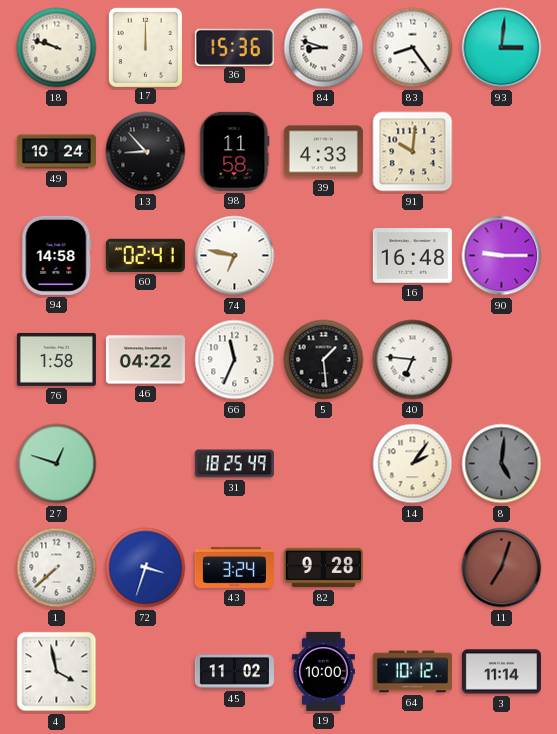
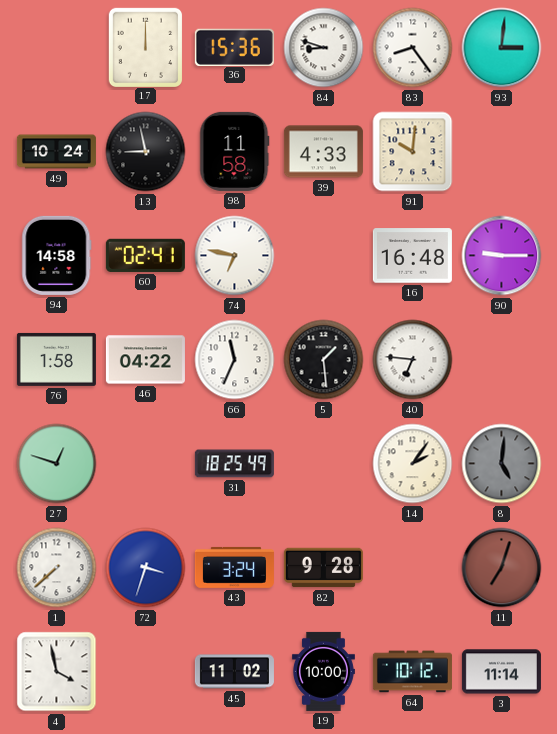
18: 9:48 -> none (57, 48)
13: 8:53 -> 8:58 (146, 152)
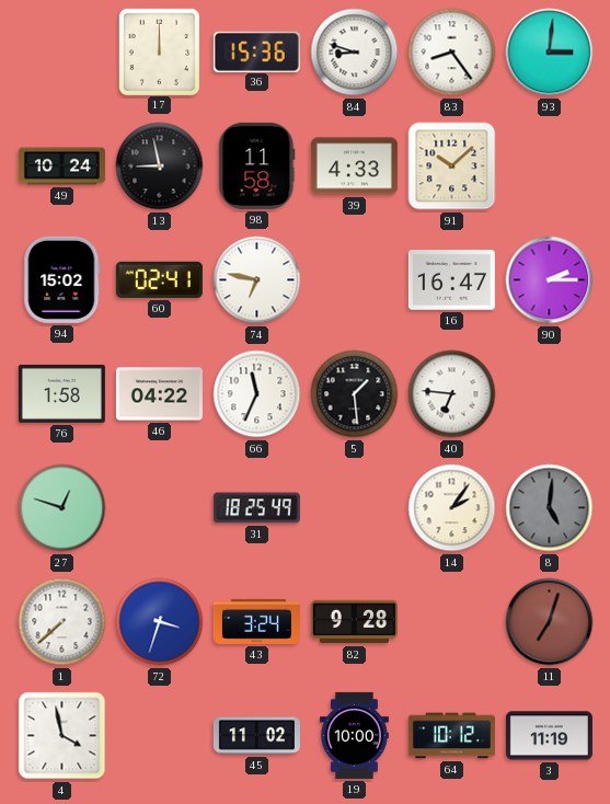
91: 10:01 -> 10:08 (452, 166)
94: 14:58 -> 15:02 (62, 279)
16: 16:48 -> 16:47 (451, 280)
90: 9:15 -> 2:15 (550, 280)
3: 11:14 -> 11:19 (549, 736)
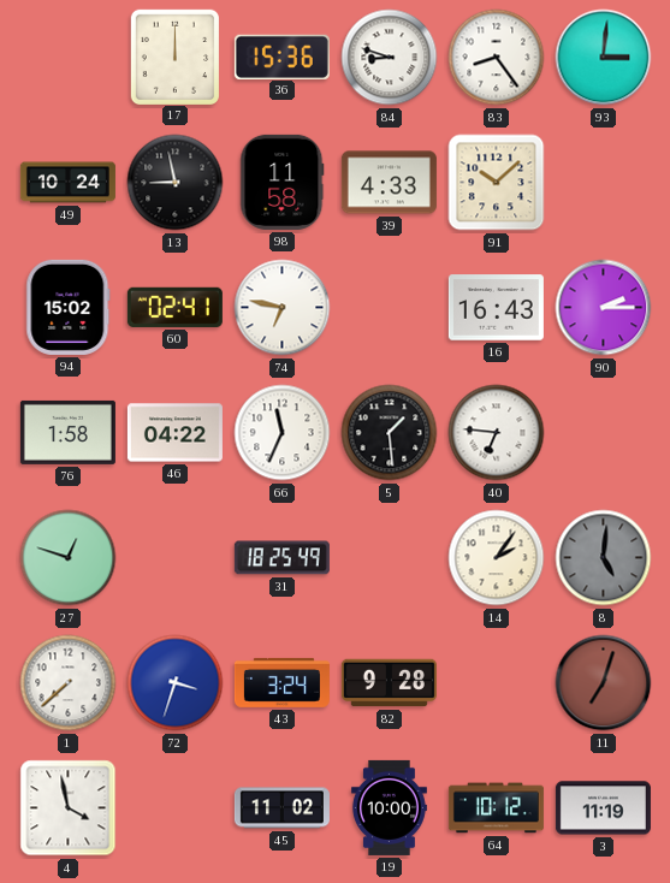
16: 16:47 -> 16:43 (496, 308)
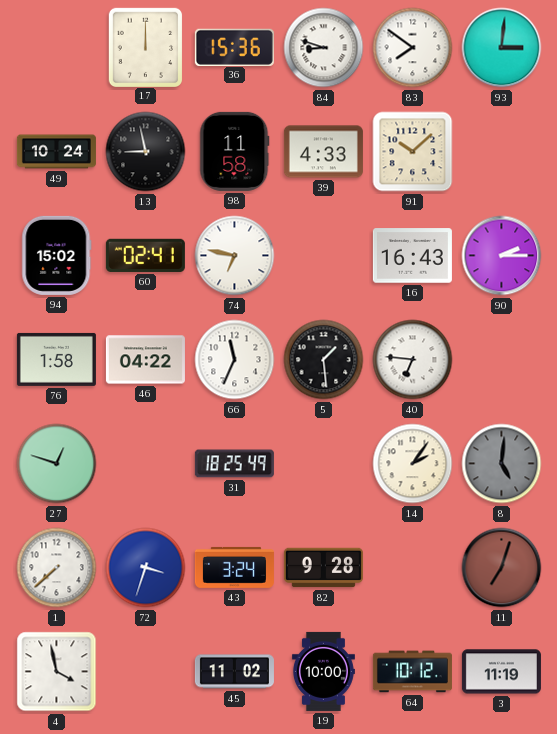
83: 8:24 -> 7:51 (413, 48)
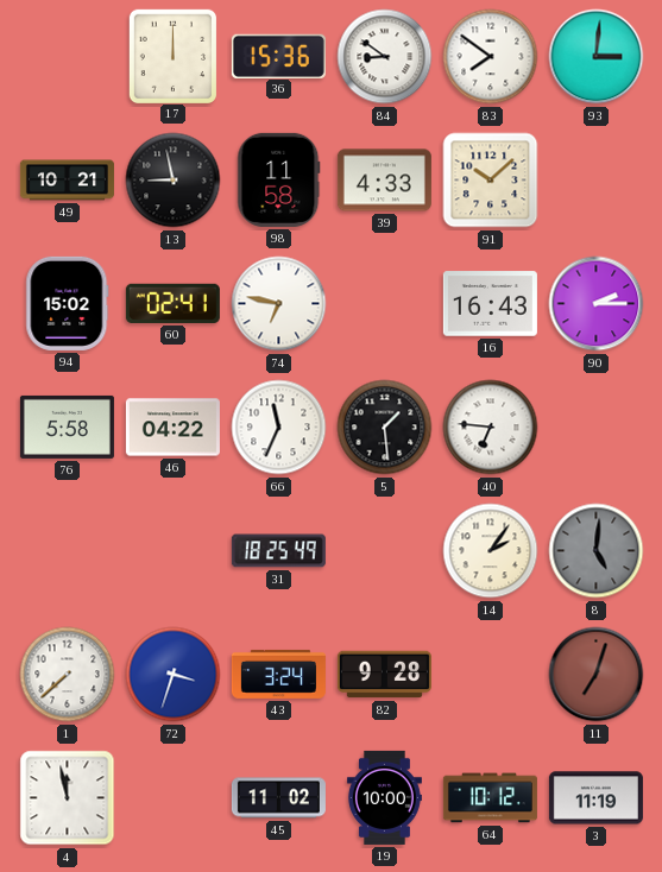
84: 8:48 -> 8:51 (385, 57)
49: 10:24 -> 10:21 (67, 181)
76: 1:58 -> 5:58 (67, 426)
27: 12:48 -> none (57, 464)
4: 3:58 -> 11:58 (68, 798)
